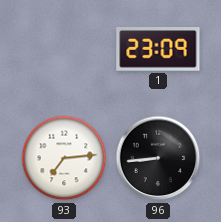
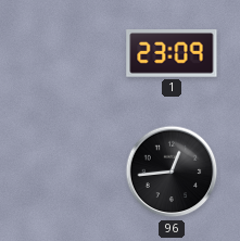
93: 7:14 -> none (64, 158)
96: 8:44 -> 12:44 (172, 172)
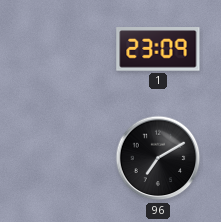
96: 12:44 -> 7:10 (158, 158)
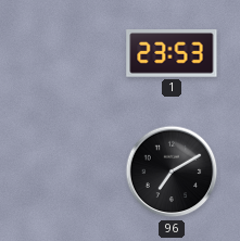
1: 23:09 -> 23:53 (172, 53)
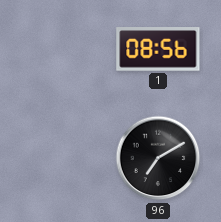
1: 23:53 -> 08:56 (158, 49)
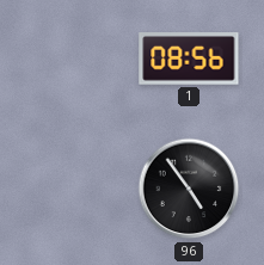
96: 7:10 -> 4:54 (189, 189)
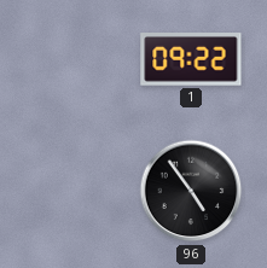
1: 08:56 -> 09:22 (191, 59)
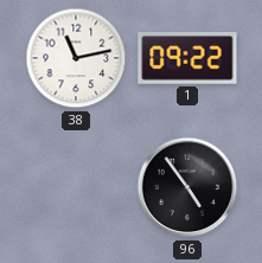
38: none -> 11:13 (76, 58)
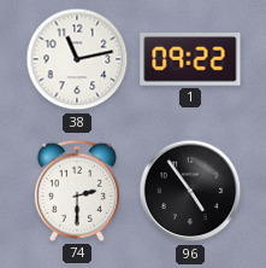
74: none -> 2:30 (77, 191)
